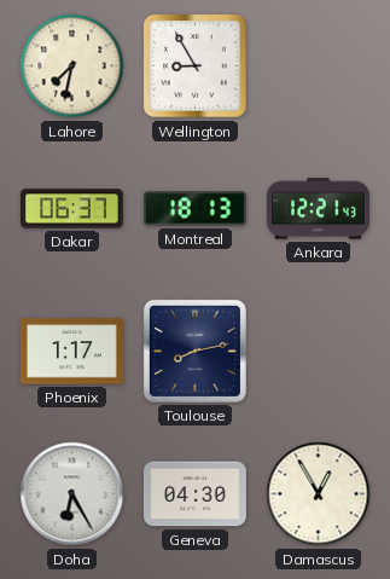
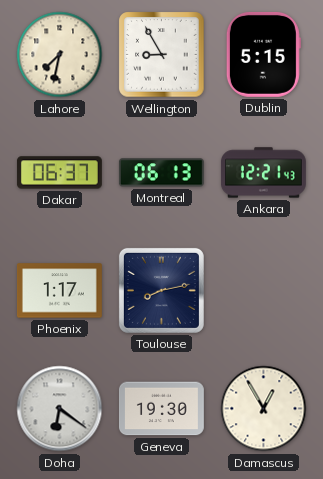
Dublin: none -> 5:15 (263, 54)
Montreal: 18:13 -> 06:13 (161, 173)
Doha: 6:25 -> 6:21 (60, 409)
Geneva: 04:30 -> 19:30 (161, 409)
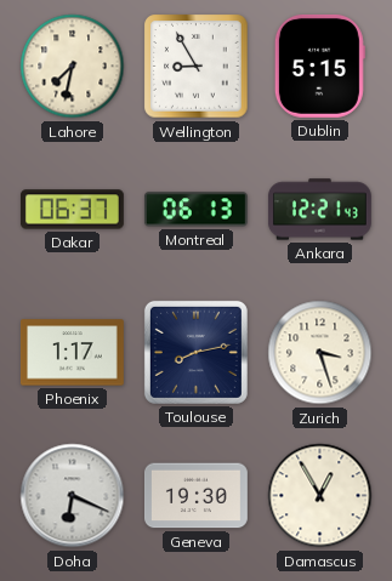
Zurich: none -> 3:27 (320, 353)
Doha: 6:21 -> 6:19 (73, 496)
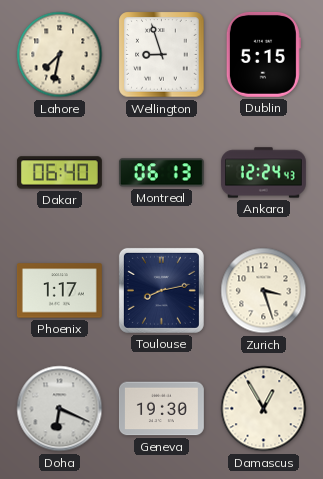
Wellington: 8:55 -> 8:57 (162, 55)
Dakar: 06:37 -> 06:40 (59, 173)
Ankara: 12:21 -> 12:24 (263, 173)
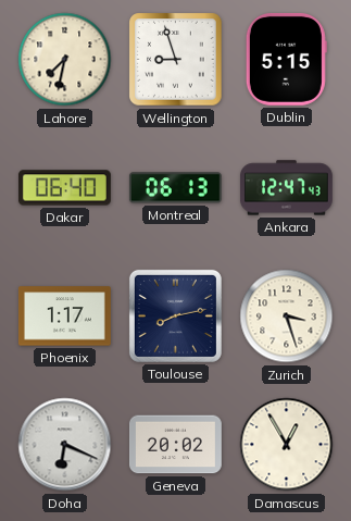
Ankara: 12:24 -> 12:47 (286, 188)
Geneva: 19:30 -> 20:02 (175, 445)
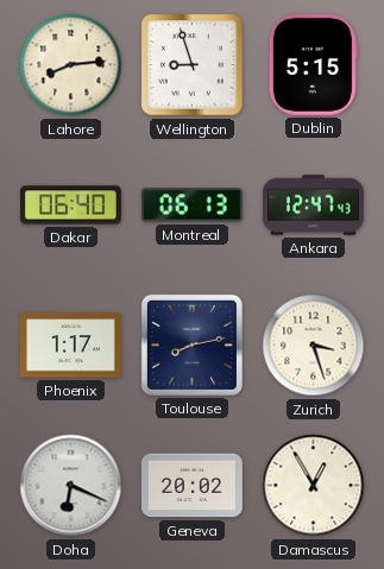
Lahore: 7:32 -> 8:14 (71, 65)
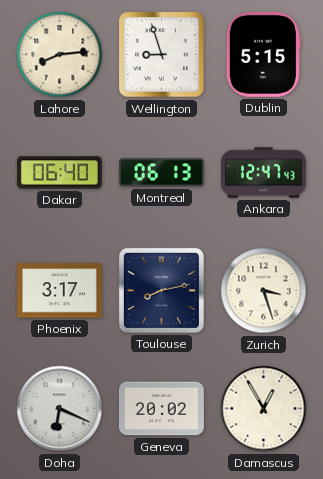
Phoenix: 1:17 -> 3:17 (59, 291)
